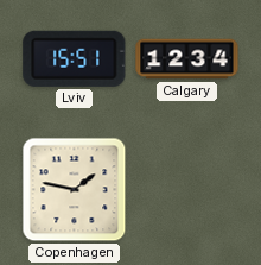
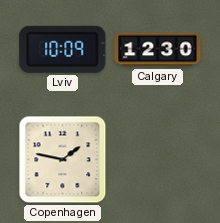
Lviv: 15:51 -> 10:09 (63, 49)
Calgary: 12:34 -> 12:30 (158, 50)
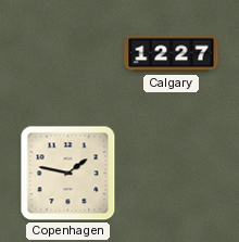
Lviv: 10:09 -> none (63, 49)
Calgary: 12:30 -> 12:27 (172, 54)
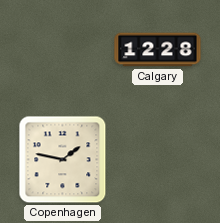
Calgary: 12:27 -> 12:28 (158, 50)
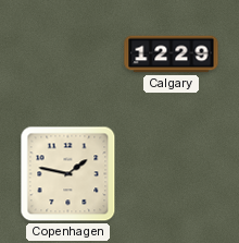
Calgary: 12:28 -> 12:29 (172, 54)
